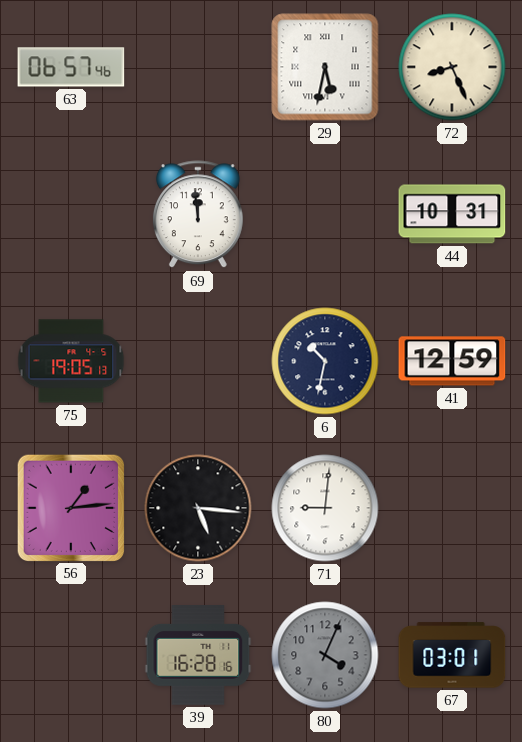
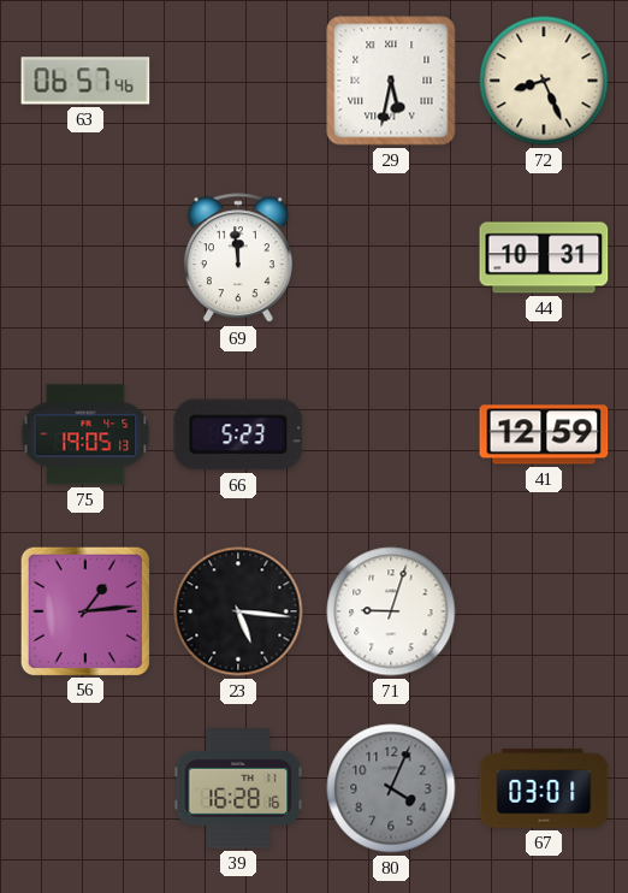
66: none -> 5:23 (238, 434)
6: 10:32 -> none (325, 361)
71: 9:01 -> 9:03 (391, 611)
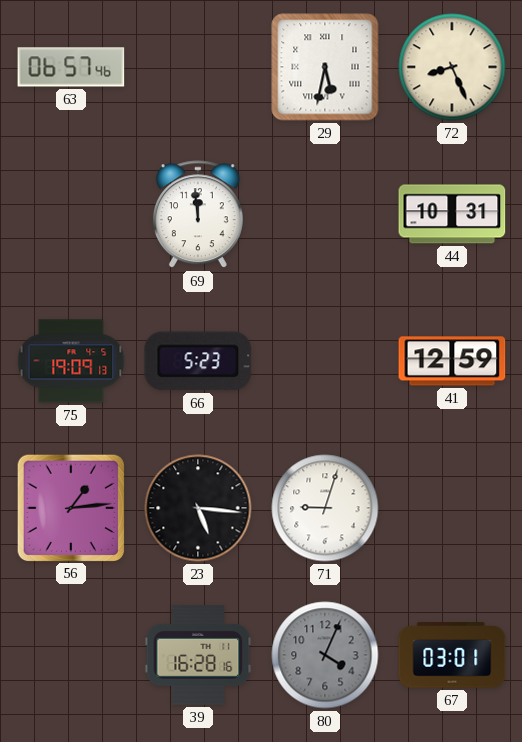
75: 19:05 -> 19:09 (71, 361)
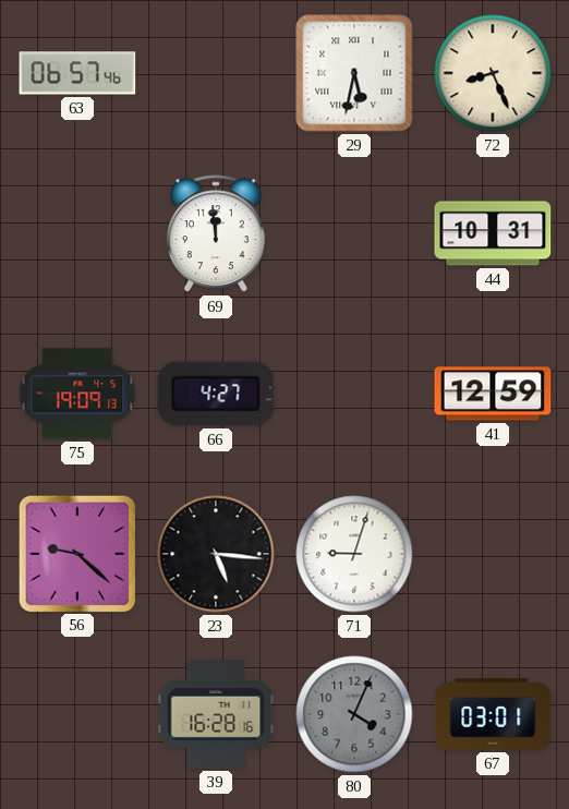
66: 5:23 -> 4:27 (216, 394)
56: 1:14 -> 9:22 (76, 553)
